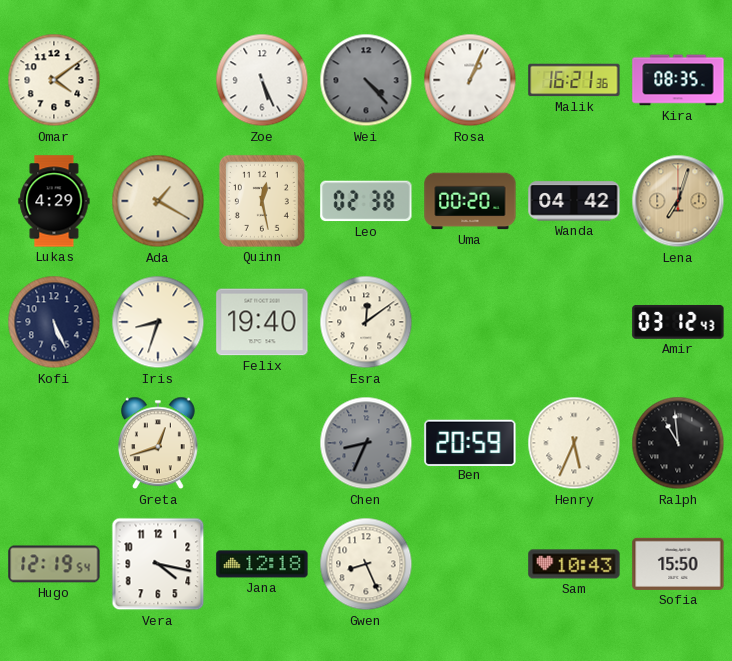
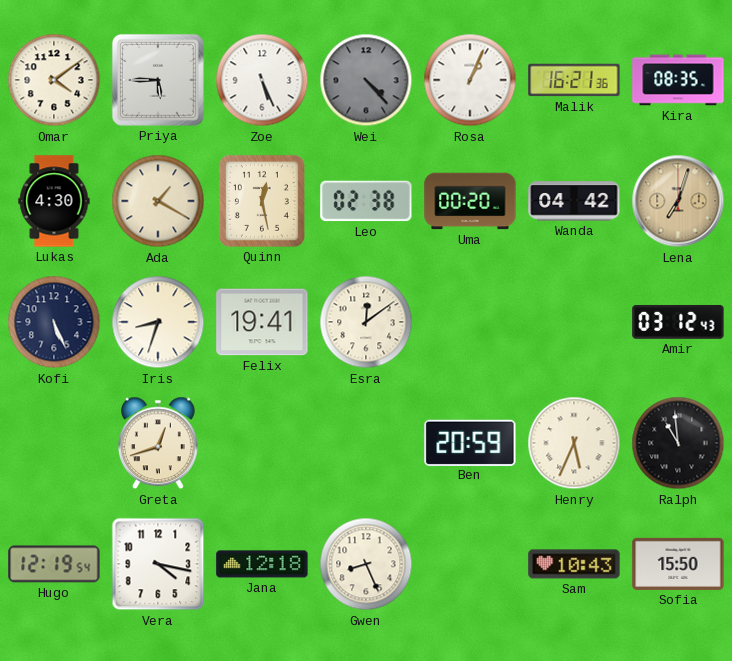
Priya: none -> 5:45 (158, 80)
Lukas: 4:29 -> 4:30 (54, 201)
Felix: 19:40 -> 19:41 (262, 322)
Chen: 8:34 -> none (366, 443)
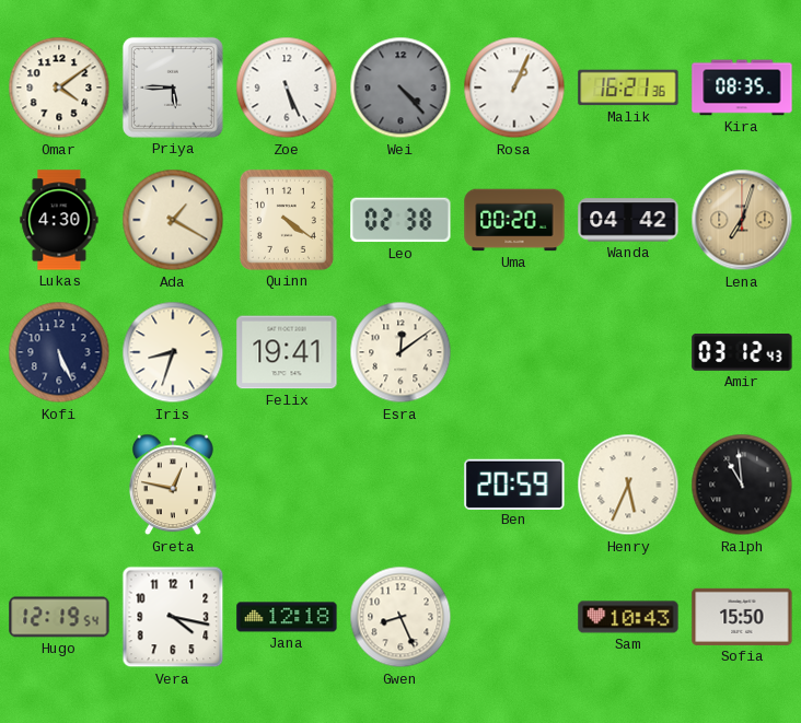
Quinn: 12:28 -> 4:21 (287, 220)
Greta: 12:42 -> 12:47 (174, 485)
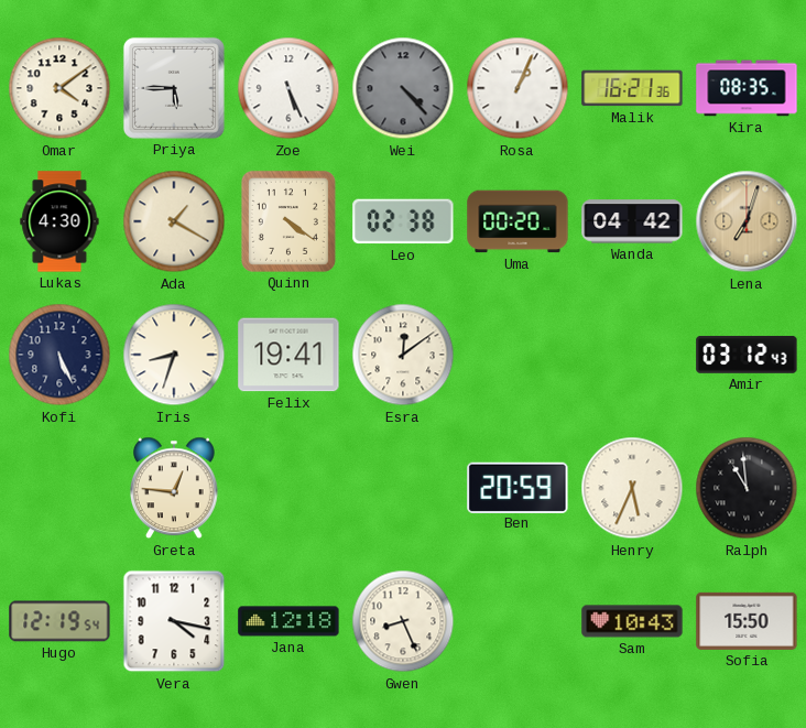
Greta: 12:47 -> 12:46 (175, 488)
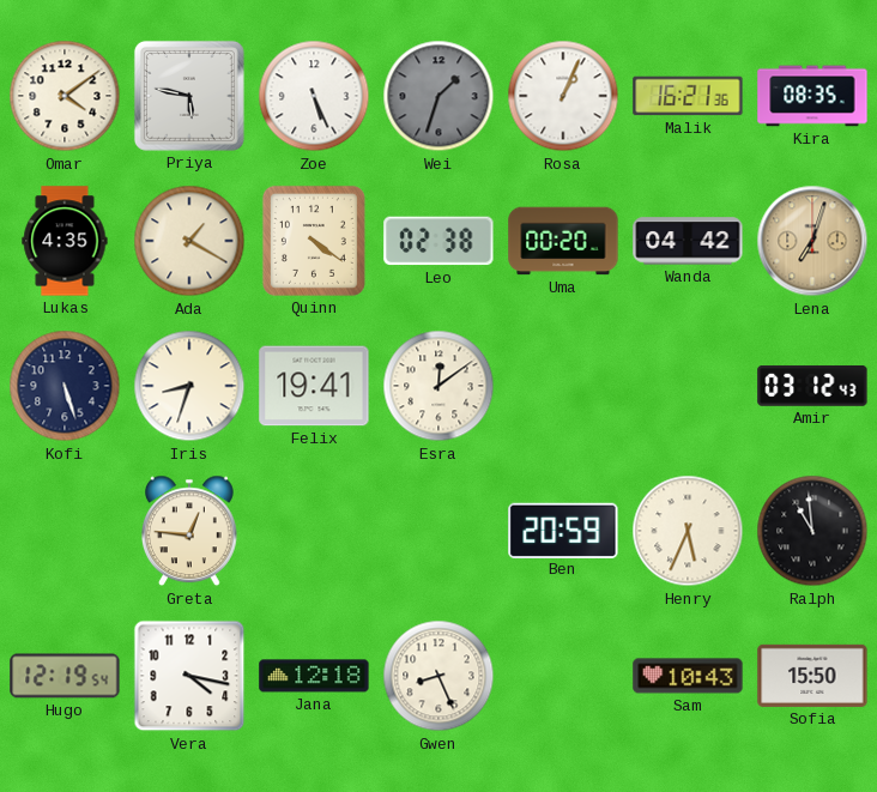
Priya: 5:45 -> 5:47 (189, 96)
Wei: 4:23 -> 1:33 (438, 96)
Lukas: 4:30 -> 4:35 (65, 241)
Kofi: 5:26 -> 5:27 (65, 386)
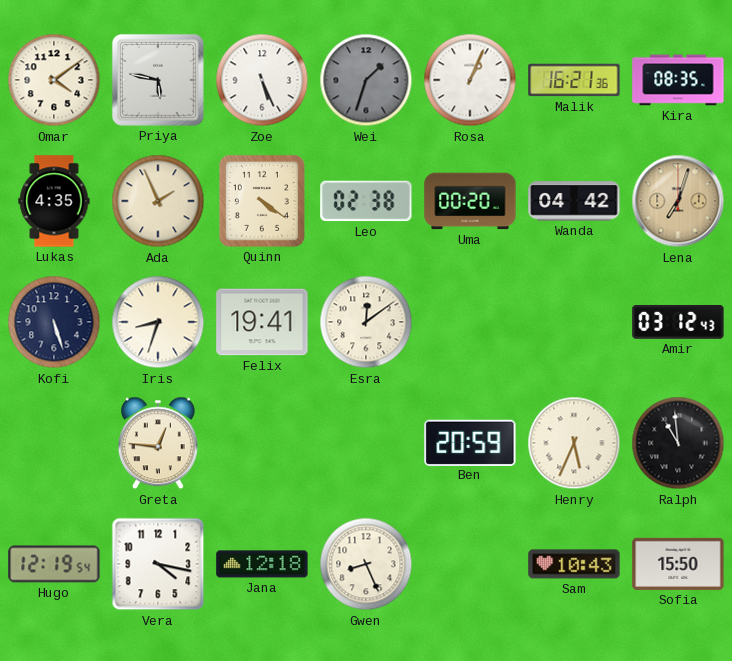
Ada: 1:20 -> 1:56 (158, 201)
